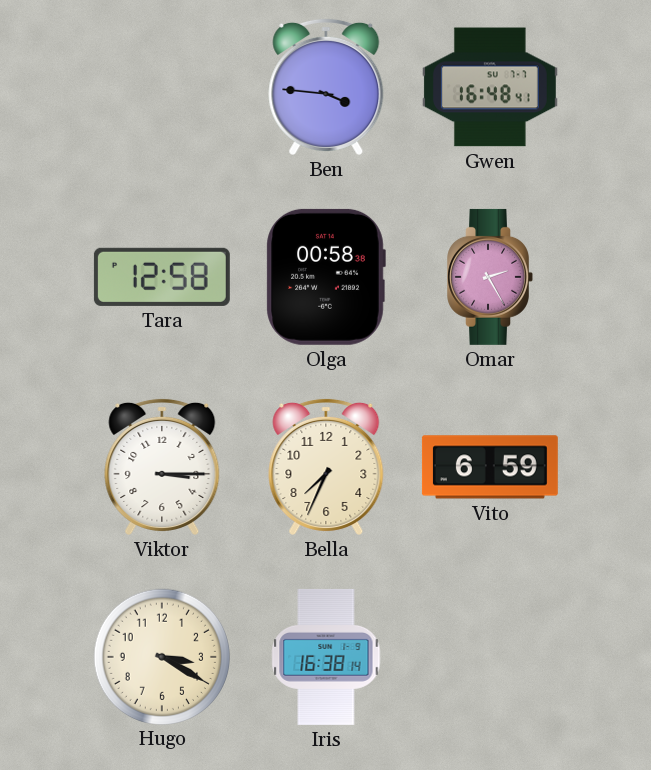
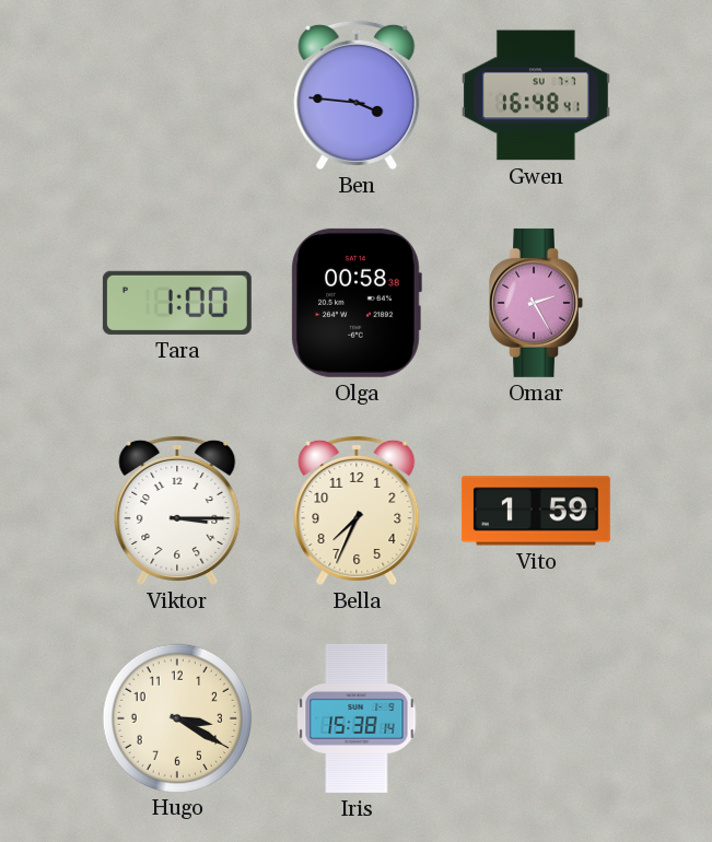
Tara: 12:58 -> 1:00 (177, 303)
Vito: 6:59 -> 1:59 (536, 511)
Iris: 16:38 -> 15:38 (357, 718)
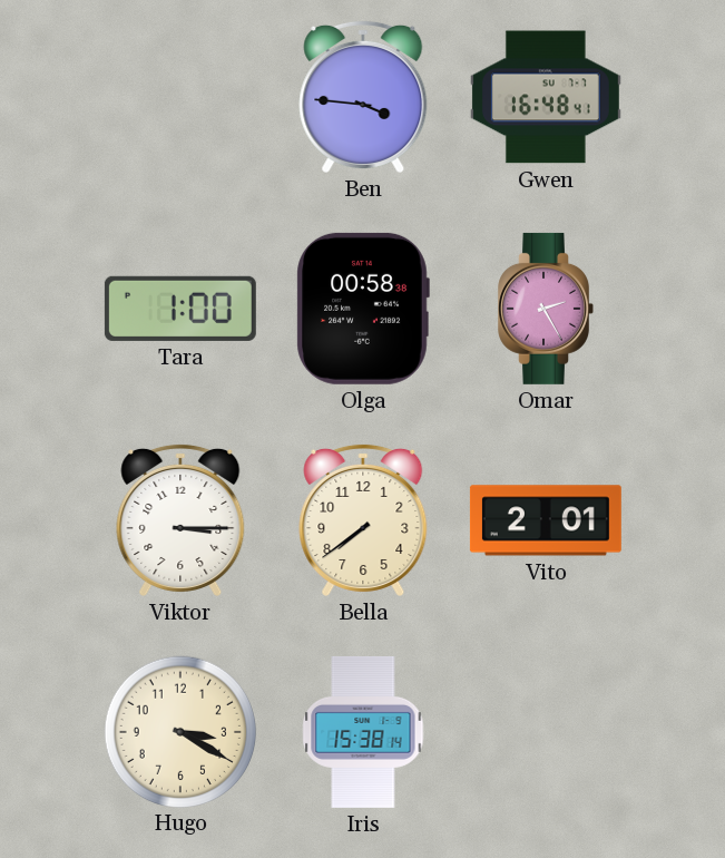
Bella: 7:34 -> 7:39 (363, 519)
Vito: 1:59 -> 2:01 (546, 520)
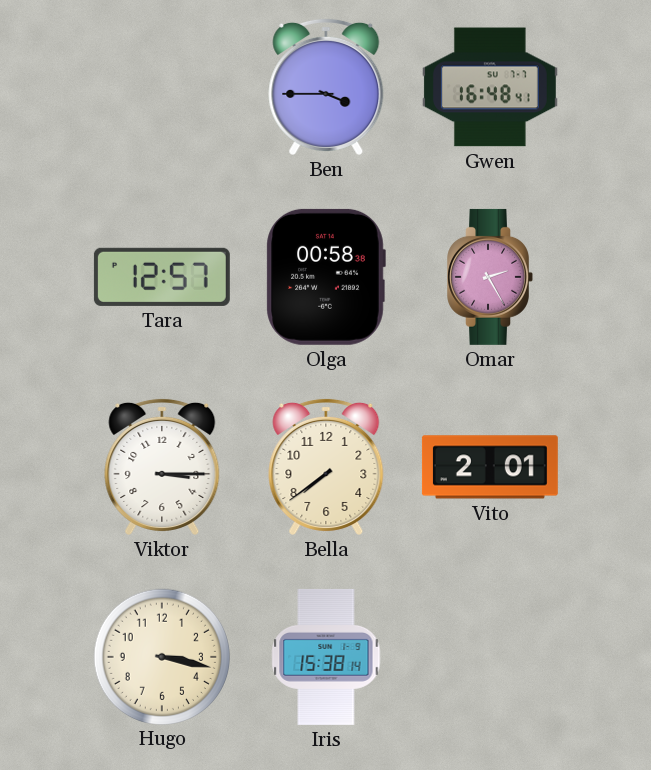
Ben: 3:46 -> 3:45 (326, 86)
Tara: 1:00 -> 12:57 (162, 277)
Hugo: 3:20 -> 3:17 (161, 656)
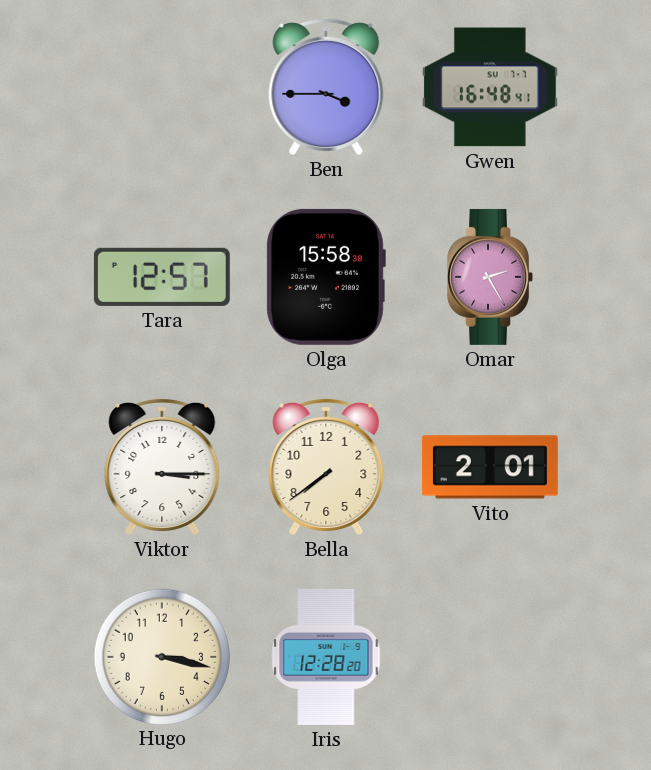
Olga: 00:58 -> 15:58 (326, 277)
Iris: 15:38 -> 12:28 (326, 657)
